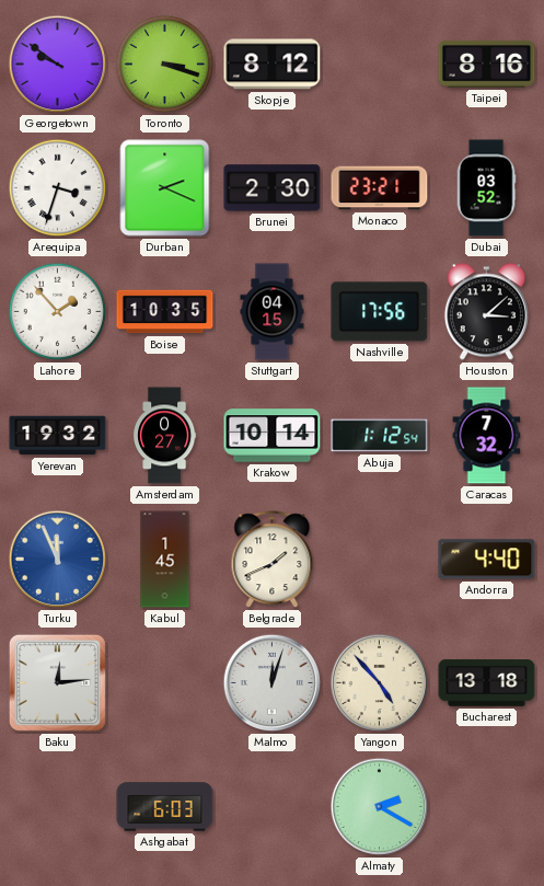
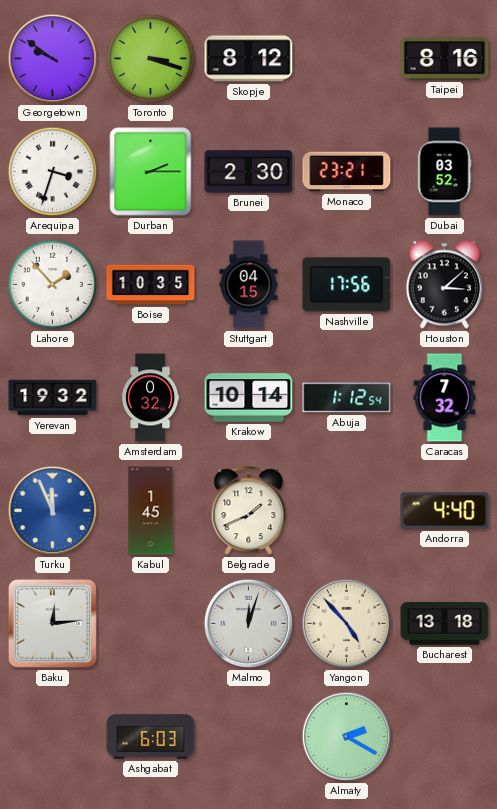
Durban: 2:19 -> 2:15 (151, 172)
Amsterdam: 0:27 -> 0:32 (151, 398)
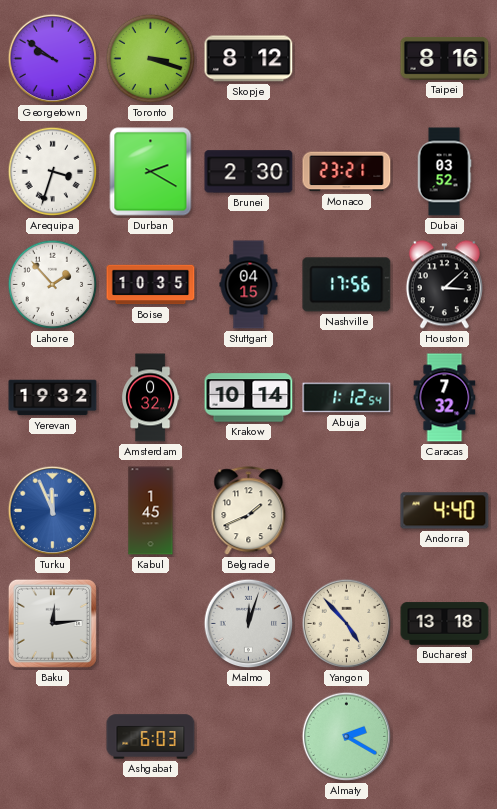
Durban: 2:15 -> 2:20 (151, 172)
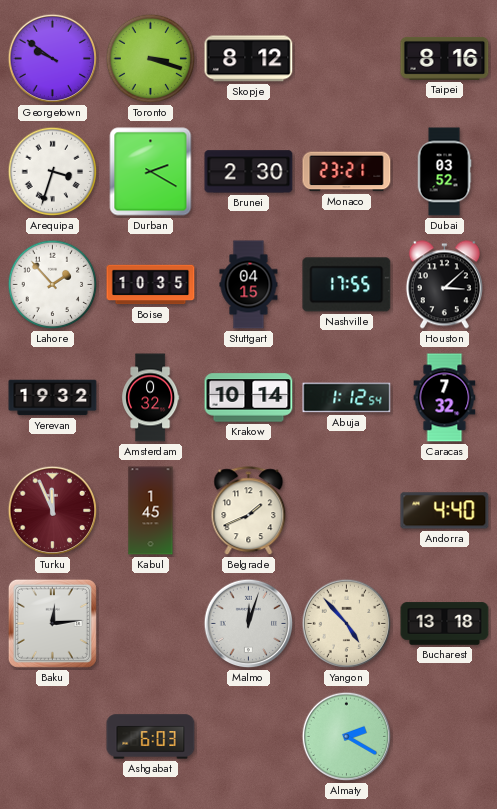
Nashville: 17:56 -> 17:55 (347, 285)
Turku dial: blue -> burgundy (53, 511)
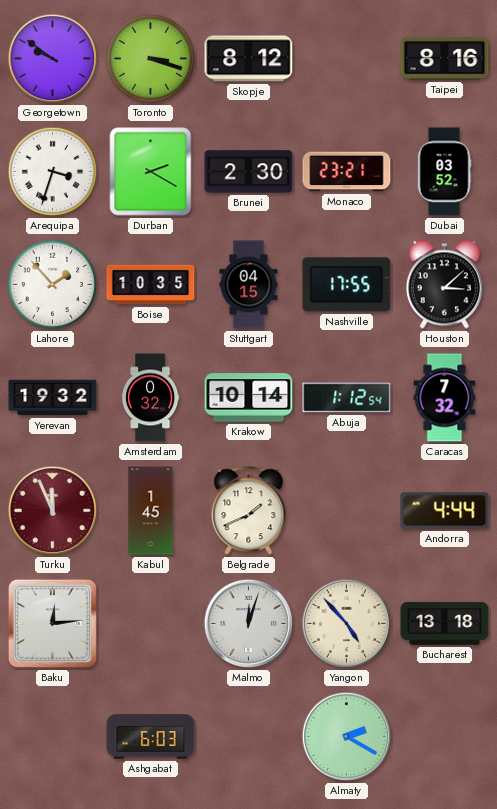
Andorra: 4:40 -> 4:44 (445, 511)
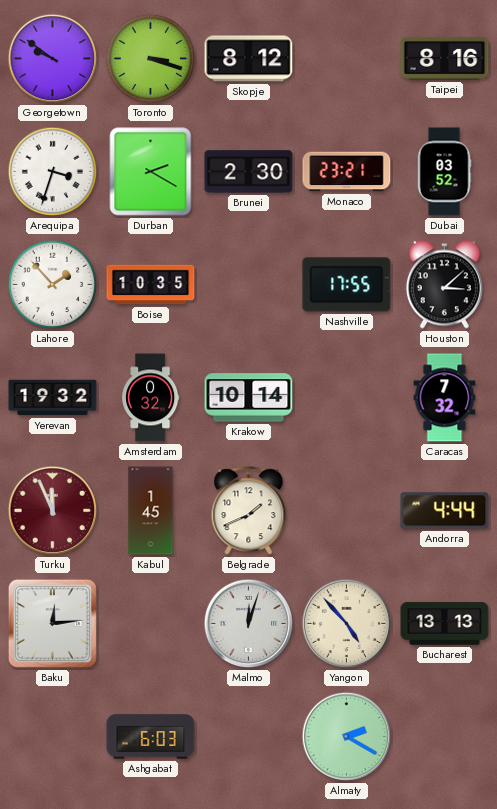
Stuttgart: 04:15 -> none (249, 285)
Abuja: 1:12 -> none (347, 398)
Bucharest: 13:18 -> 13:13 (445, 624)
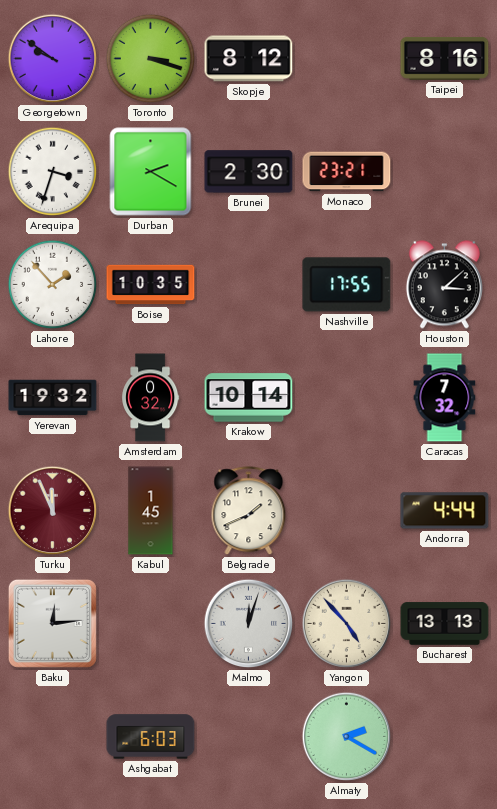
Dubai: 03:52 -> none (444, 172)
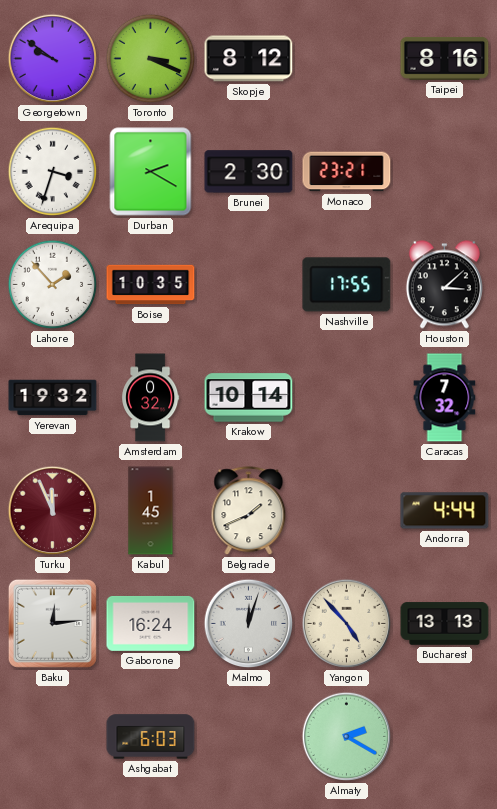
Toronto: 3:18 -> 3:19 (151, 59)
Gaborone: none -> 16:24 (151, 623)
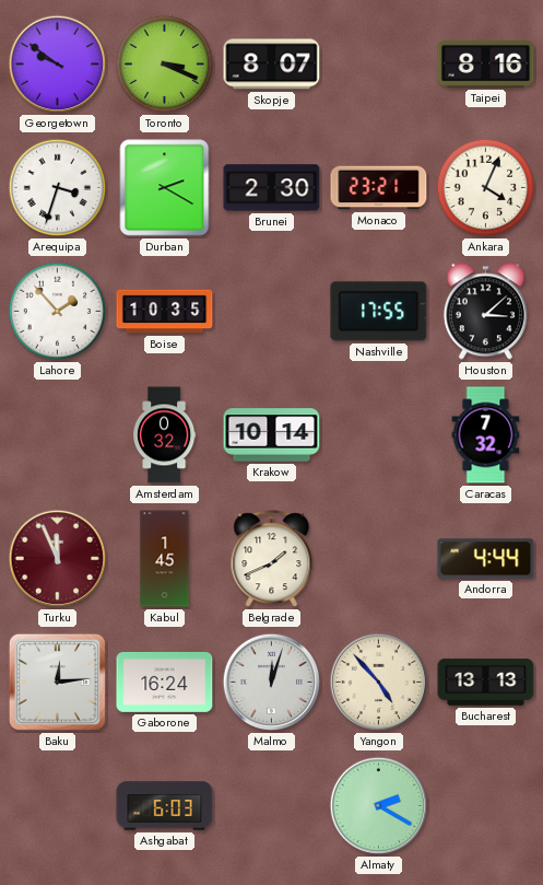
Skopje: 8:12 -> 8:07 (272, 65)
Ankara: none -> 4:04 (486, 188)
Yerevan: 19:32 -> none (53, 398)
